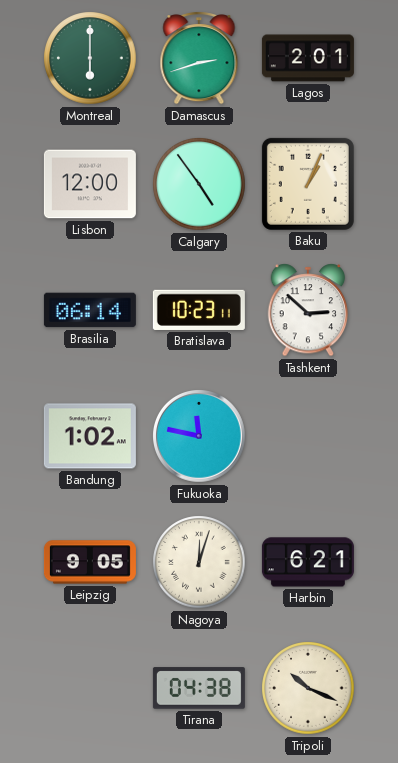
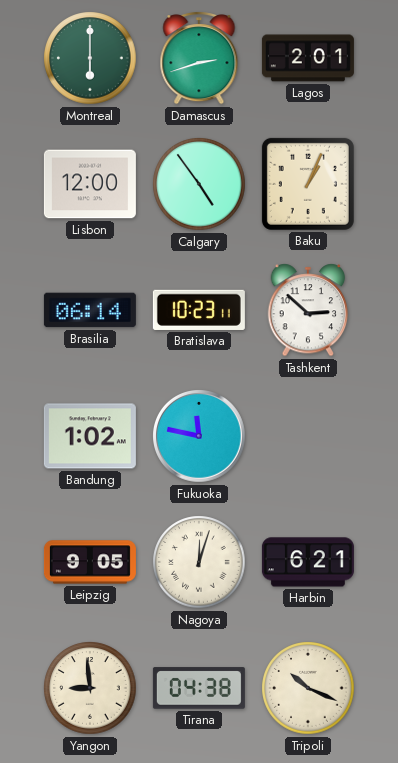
Yangon: none -> 8:59 (90, 688)
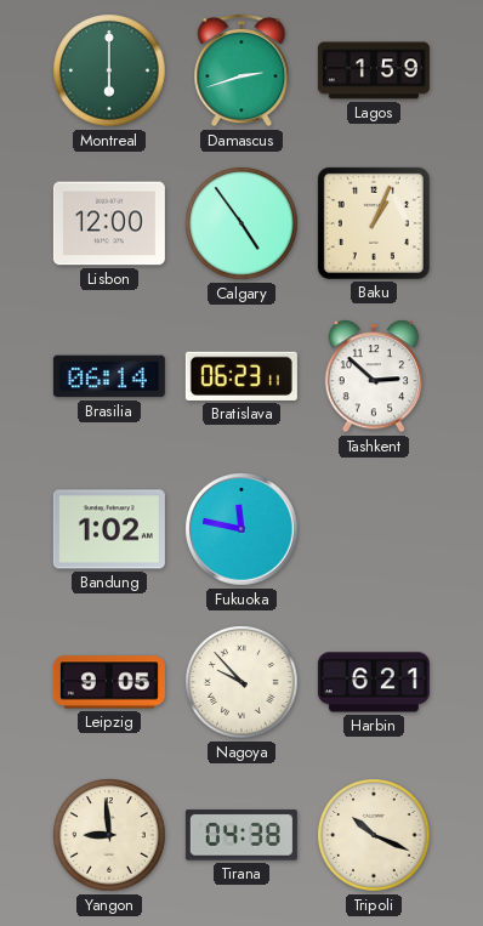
Lagos: 2:01 -> 1:59 (374, 70)
Bratislava: 10:23 -> 06:23 (241, 376)
Nagoya: 12:03 -> 9:53 (241, 682)
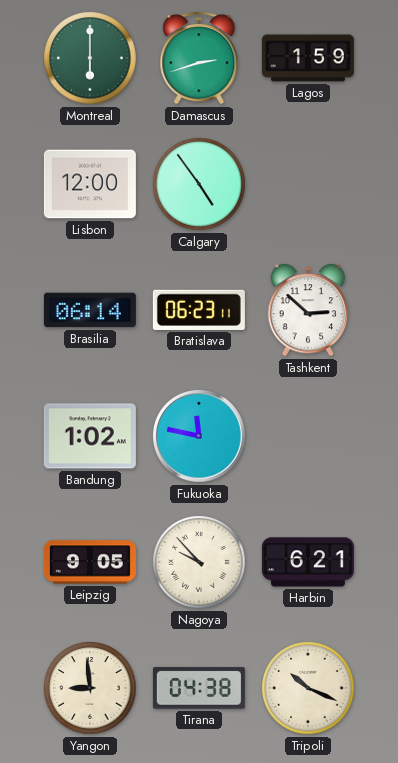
Baku: 1:04 -> none (374, 223)
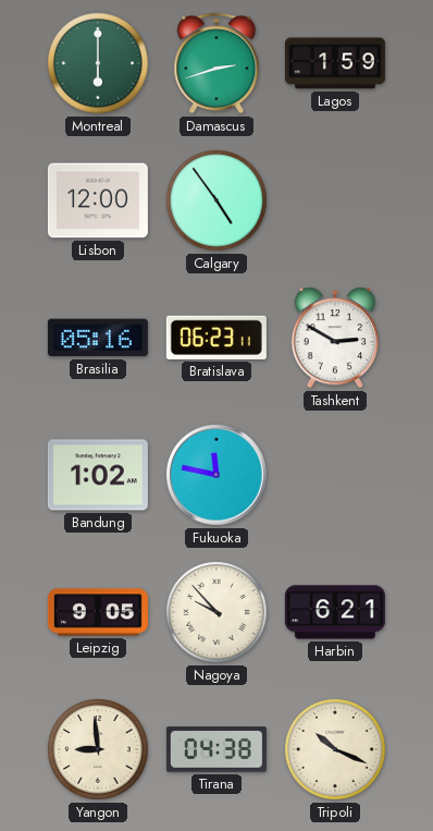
Brasilia: 06:14 -> 05:16 (98, 338)
Tashkent: 2:52 -> 2:50 (335, 338)
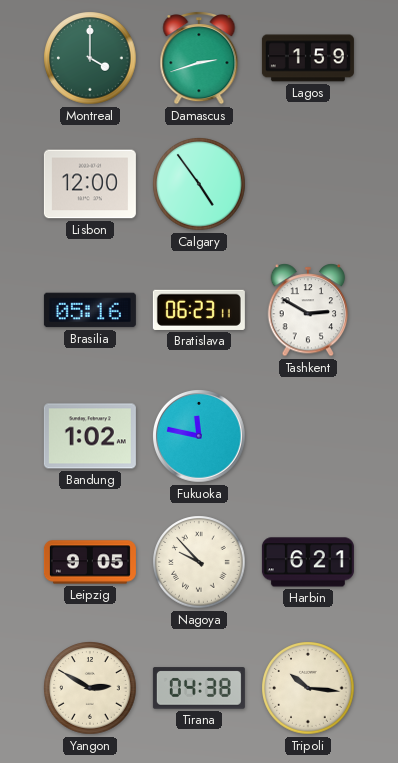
Montreal: 6:00 -> 4:00 (90, 58)
Yangon: 8:59 -> 2:50 (90, 688)
Tripoli: 10:19 -> 10:16 (308, 688)
